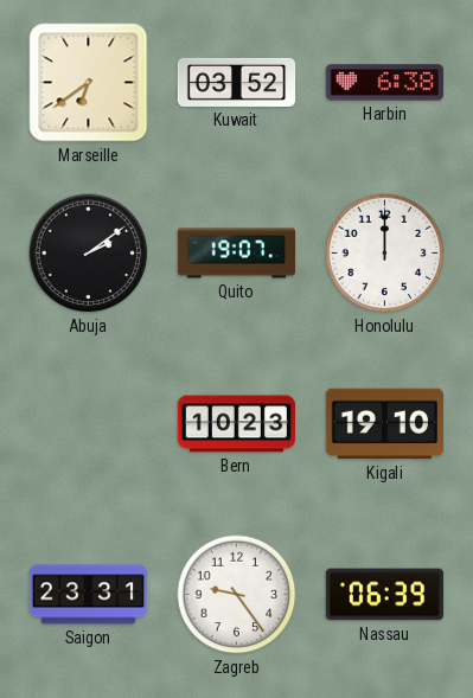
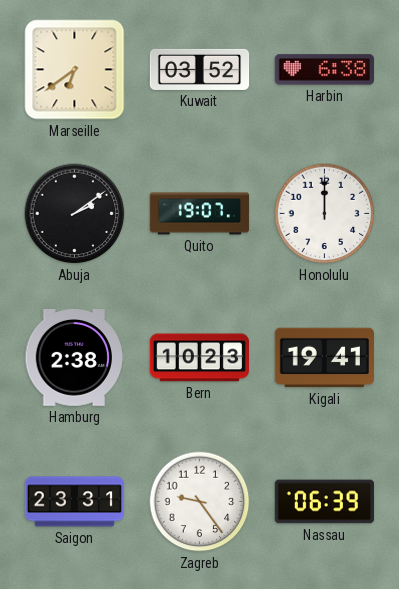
Hamburg: none -> 2:38 (74, 358)
Kigali: 19:10 -> 19:41 (324, 358)
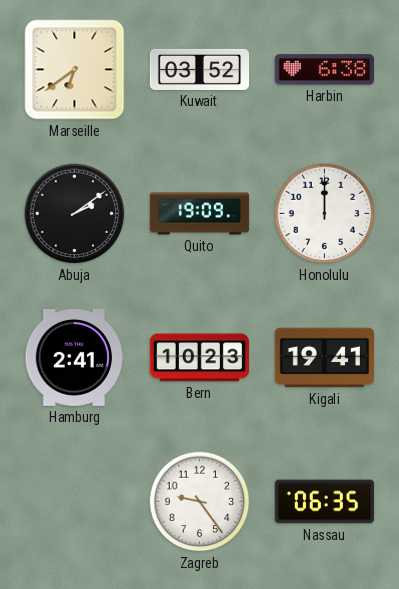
Quito: 19:07 -> 19:09 (200, 214)
Hamburg: 2:38 -> 2:41 (74, 358)
Saigon: 23:31 -> none (75, 502)
Nassau: 06:39 -> 06:35 (325, 502)
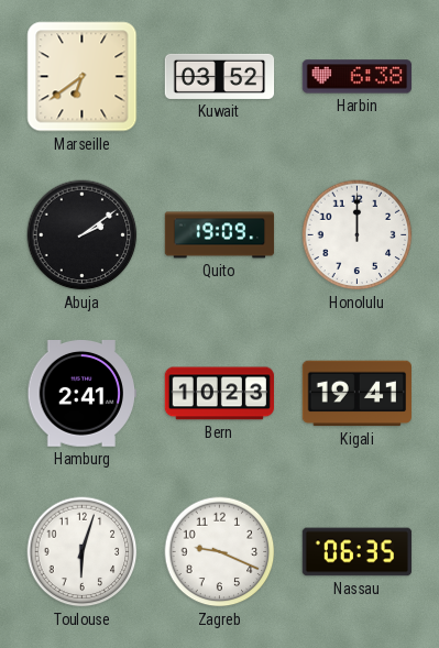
Toulouse: none -> 6:03 (83, 552)
Zagreb: 9:24 -> 9:19 (220, 552)
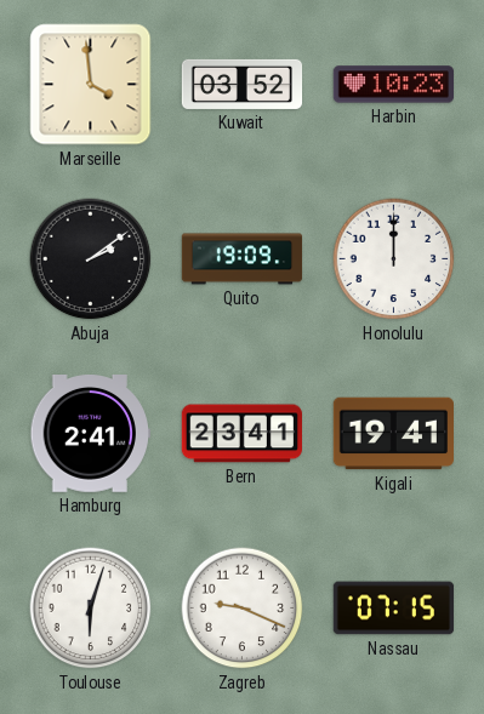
Marseille: 6:39 -> 3:59 (91, 85)
Harbin: 6:38 -> 10:23 (393, 85)
Bern: 10:23 -> 23:41 (241, 434)
Nassau: 06:35 -> 07:15 (394, 609)
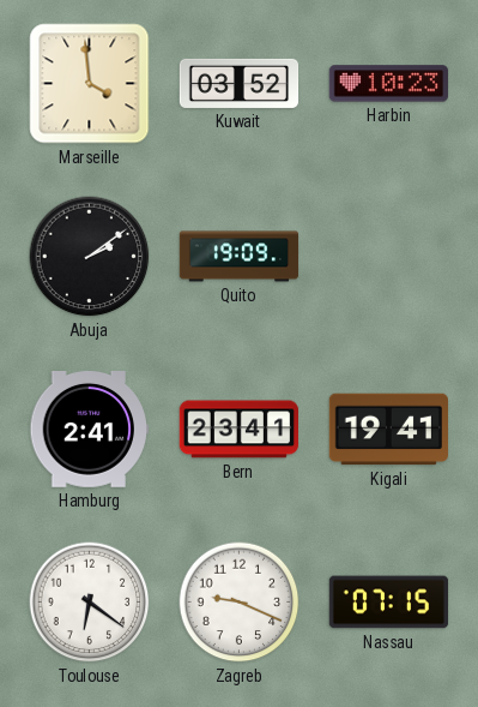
Honolulu: 12:00 -> none (394, 259)
Toulouse: 6:03 -> 6:21 (90, 603)
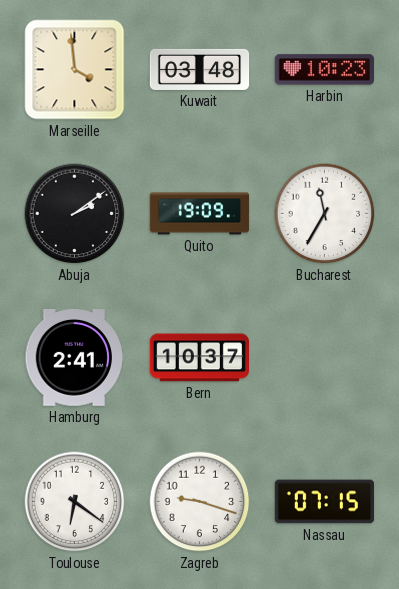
Kuwait: 03:52 -> 03:48 (200, 69)
Bucharest: none -> 11:35 (325, 214)
Bern: 23:41 -> 10:37 (199, 358)
Kigali: 19:41 -> none (388, 430)
Zagreb: 9:19 -> 9:18 (200, 502)
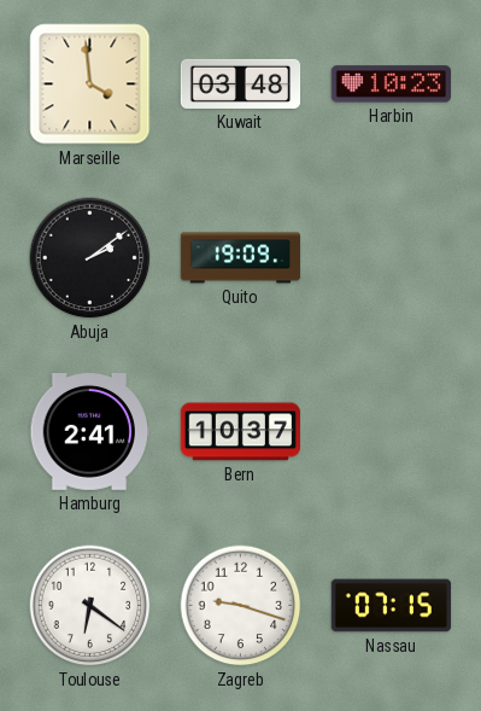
Bucharest: 11:35 -> none (325, 214)
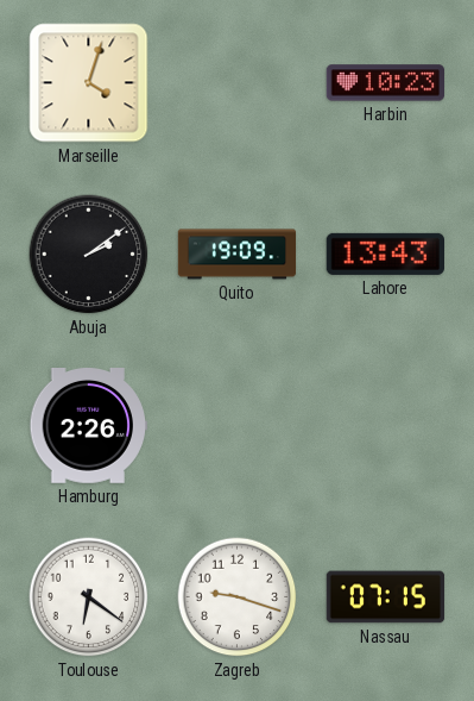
Marseille: 3:59 -> 4:03 (89, 83)
Kuwait: 03:48 -> none (241, 83)
Lahore: none -> 13:43 (385, 254)
Hamburg: 2:41 -> 2:26 (88, 426)
Bern: 10:37 -> none (240, 432)
